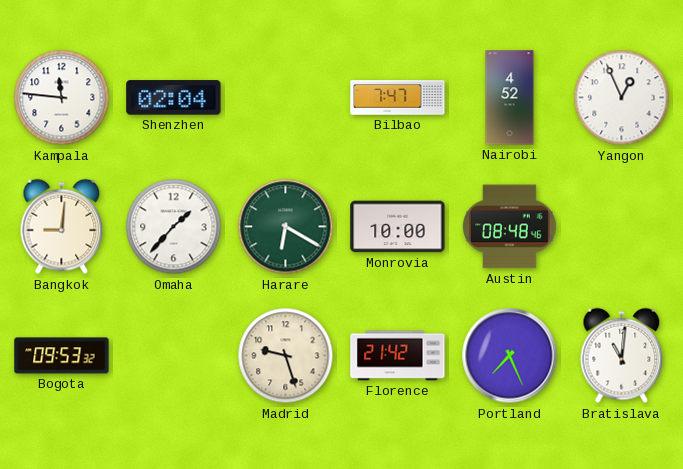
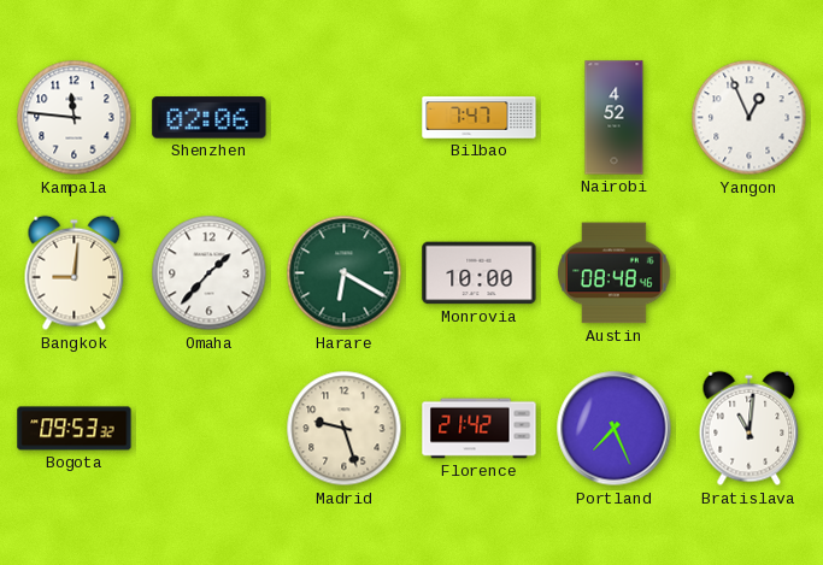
Shenzhen: 02:04 -> 02:06 (210, 118)
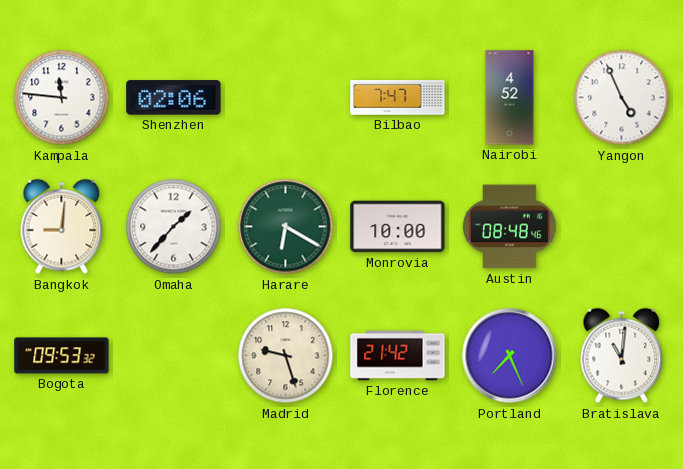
Yangon: 12:56 -> 4:56 (622, 98)
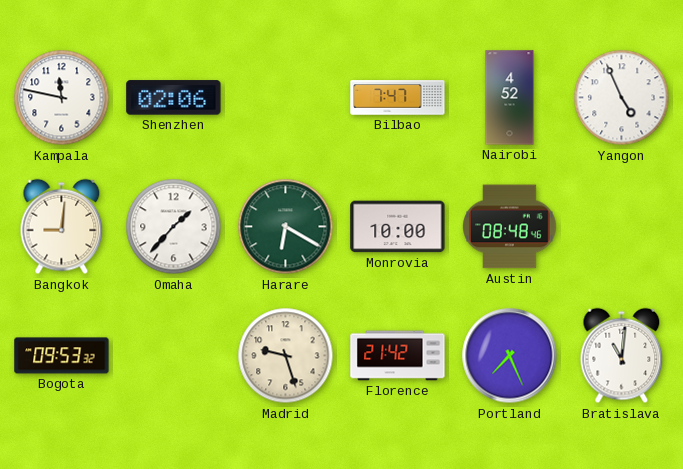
Kampala: 11:46 -> 11:47 (62, 98)
